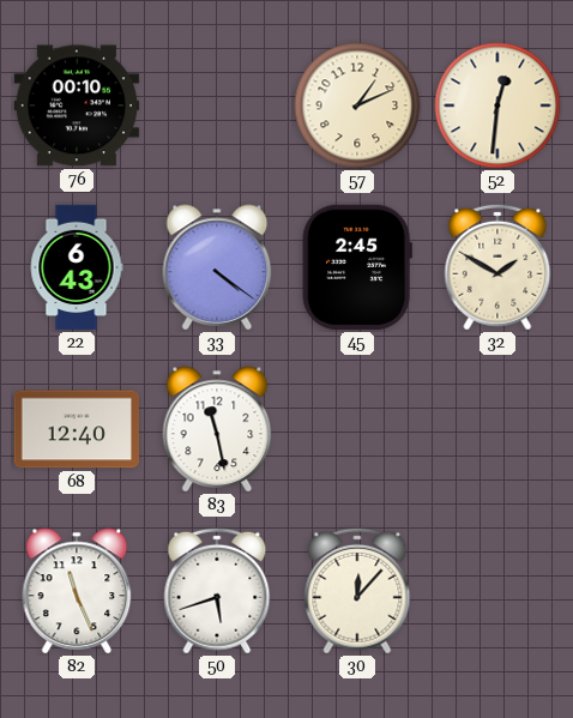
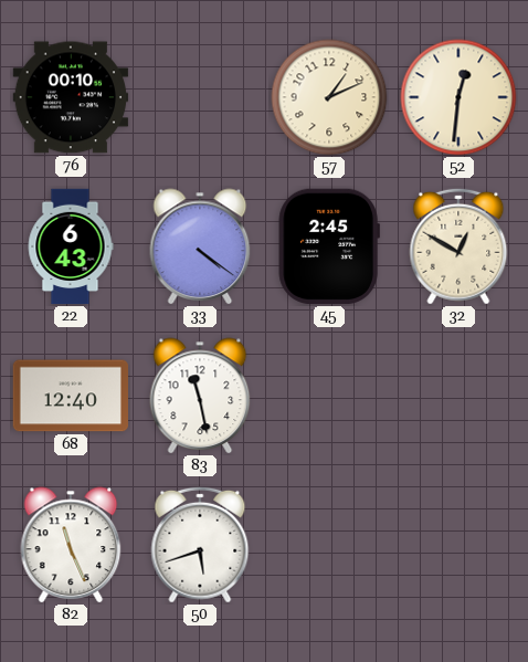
32: 1:50 -> 12:50 (458, 246)
30: 12:07 -> none (357, 591)
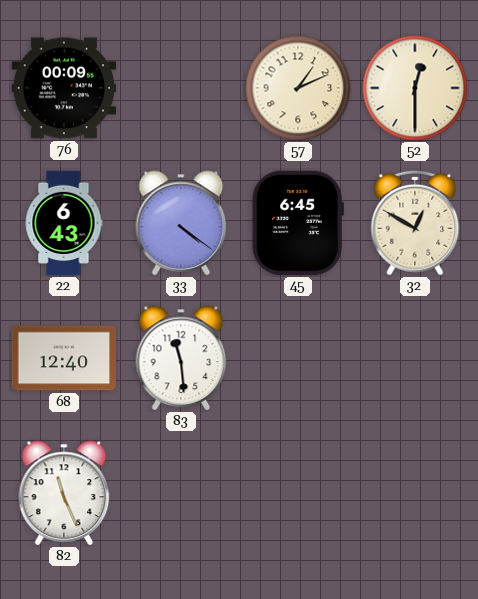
76: 00:10 -> 00:09 (64, 88)
52: 12:31 -> 12:30 (415, 88)
45: 2:45 -> 6:45 (298, 223)
83: 11:28 -> 11:29 (181, 358)
50: 5:42 -> none (200, 545)
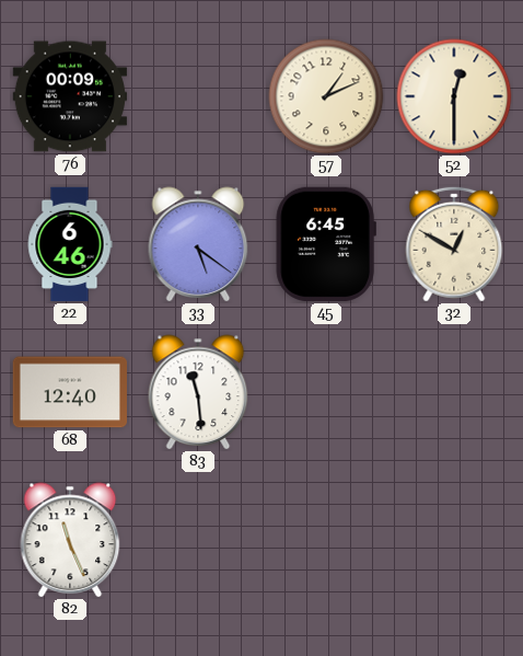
22: 6:43 -> 6:46 (70, 244)
33: 4:21 -> 5:21 (198, 244)
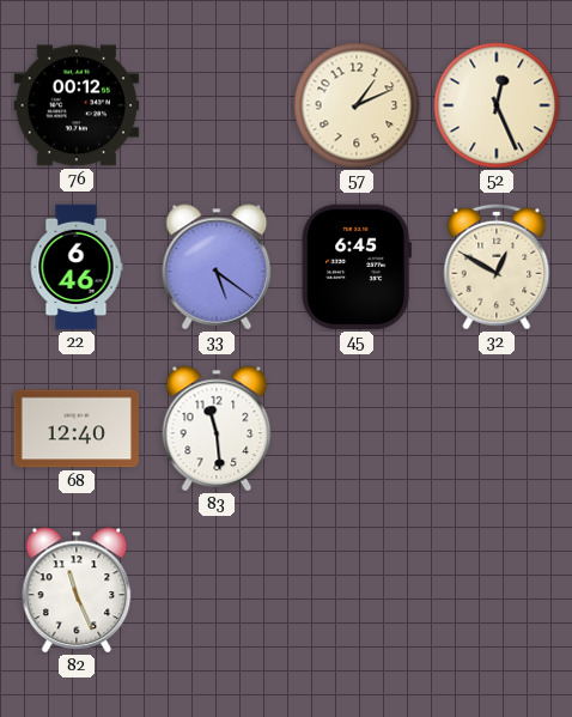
76: 00:09 -> 00:12 (77, 105)
52: 12:30 -> 12:26 (497, 105)
